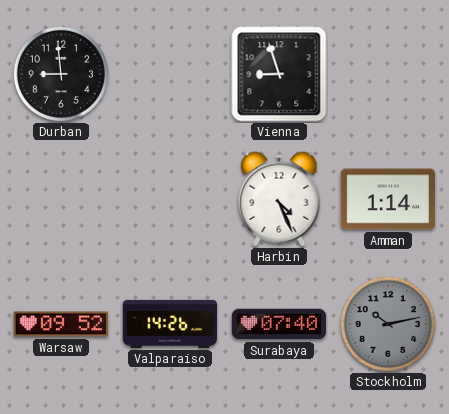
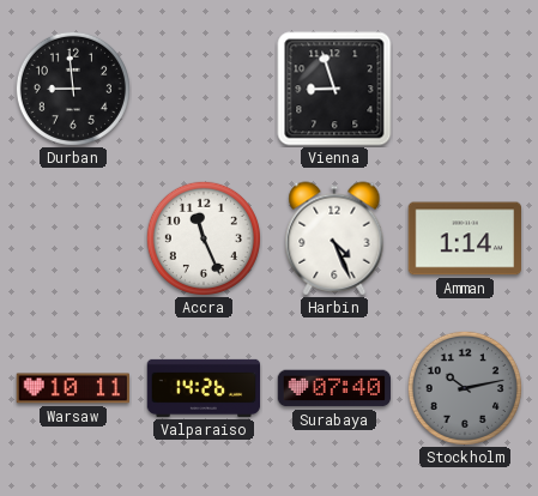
Accra: none -> 11:26 (204, 238)
Warsaw: 09:52 -> 10:11 (73, 388)
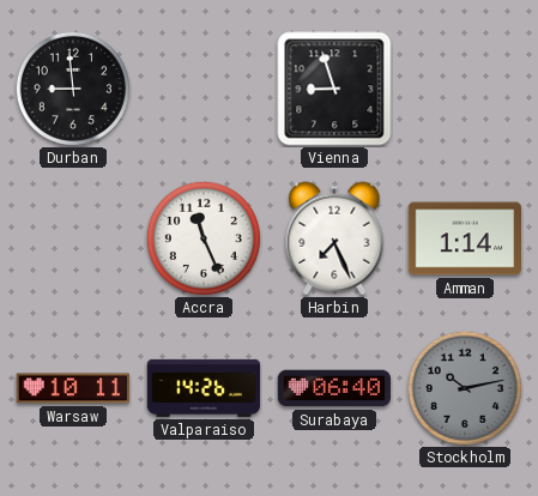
Harbin: 4:26 -> 7:26 (334, 238)
Surabaya: 07:40 -> 06:40 (334, 388)
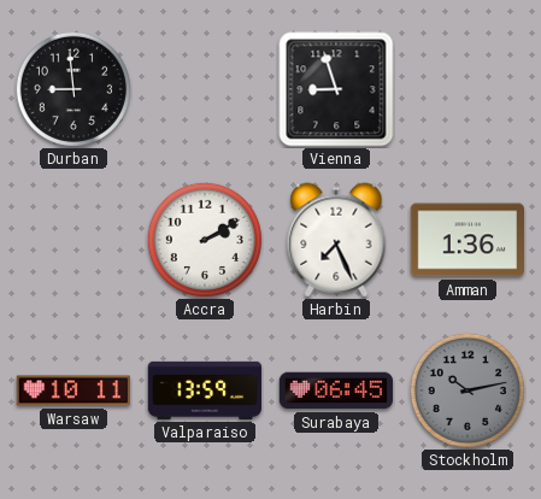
Accra: 11:26 -> 2:10 (205, 240)
Amman: 1:14 -> 1:36 (468, 240)
Valparaiso: 14:26 -> 13:59 (205, 391)
Surabaya: 06:40 -> 06:45 (336, 391)
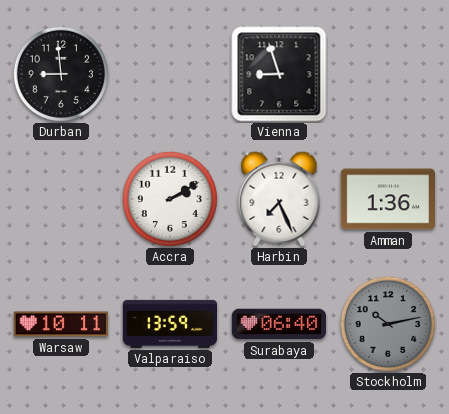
Surabaya: 06:45 -> 06:40 (279, 324)
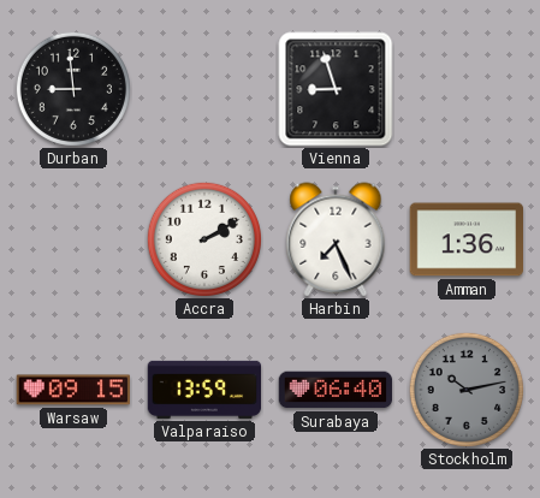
Warsaw: 10:11 -> 09:15 (73, 390)
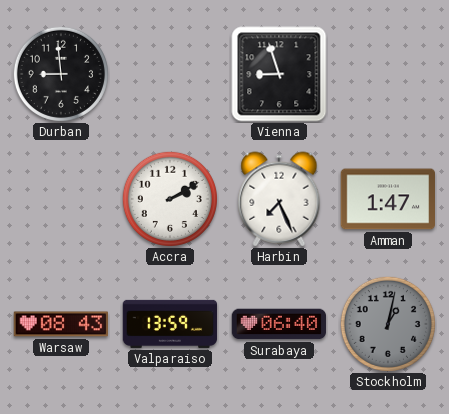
Amman: 1:36 -> 1:47 (388, 199)
Warsaw: 09:15 -> 08:43 (61, 324)
Stockholm: 10:13 -> 1:02 (388, 324)
